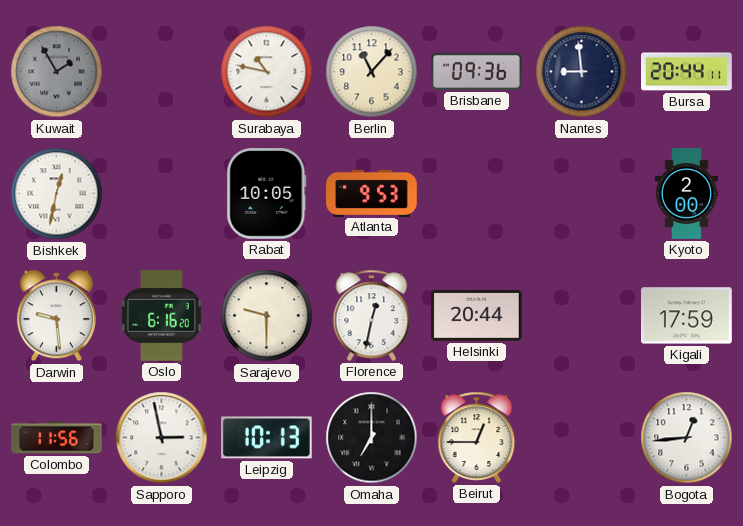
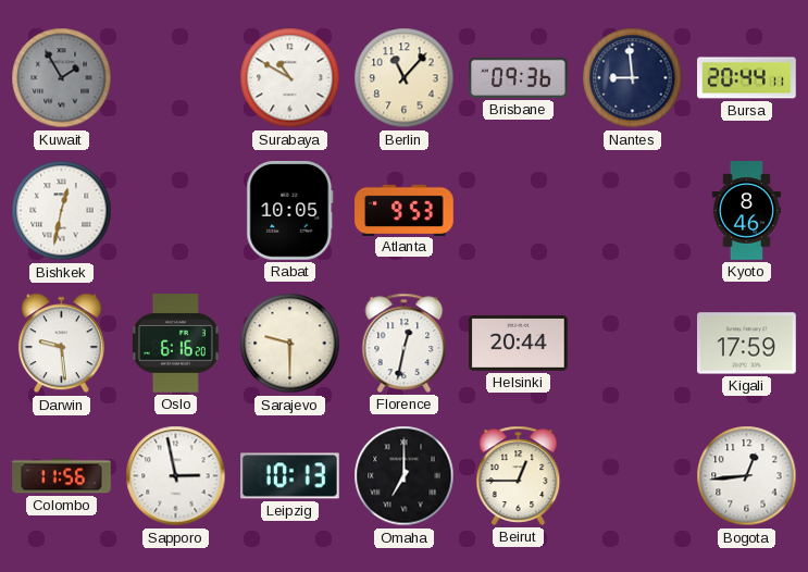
Surabaya: 10:47 -> 10:50 (290, 78)
Kyoto: 2:00 -> 8:46 (746, 211)
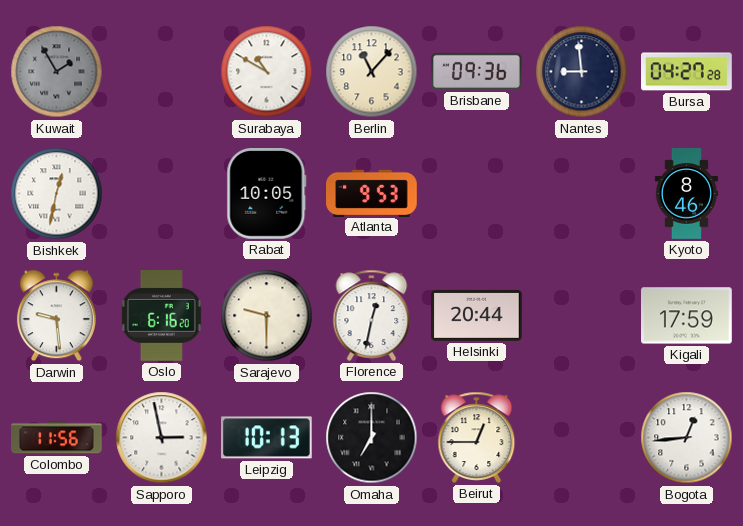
Bursa: 20:44 -> 04:27 (687, 72)
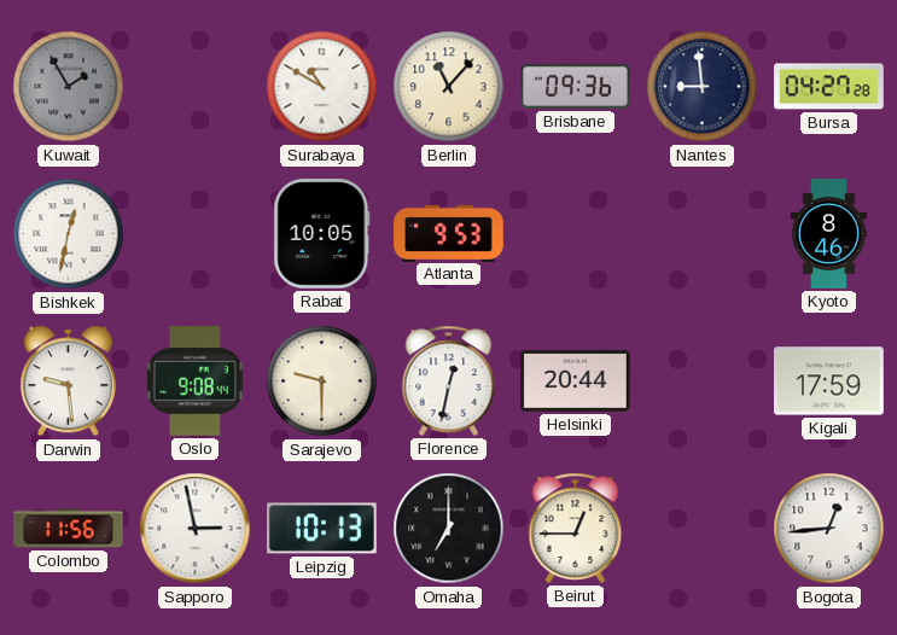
Oslo: 6:16 -> 9:08 (194, 381)
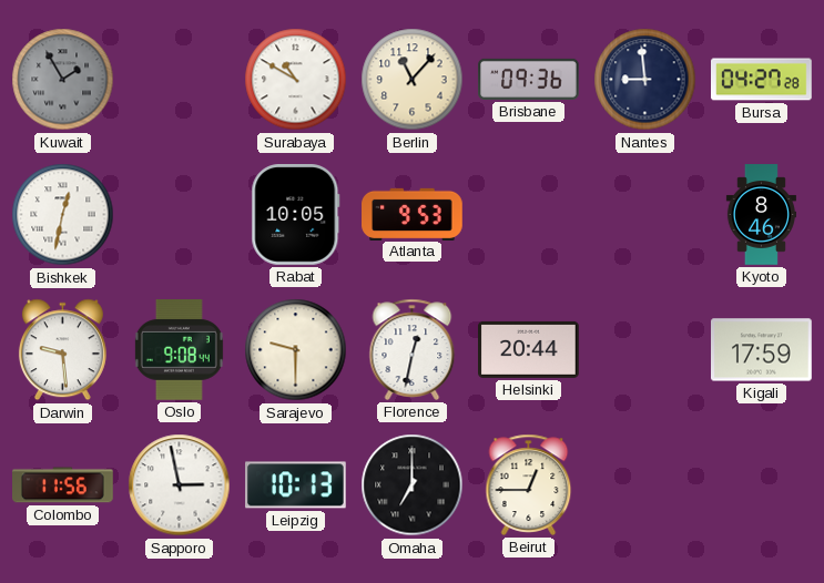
Bogota: 12:44 -> none (829, 529)
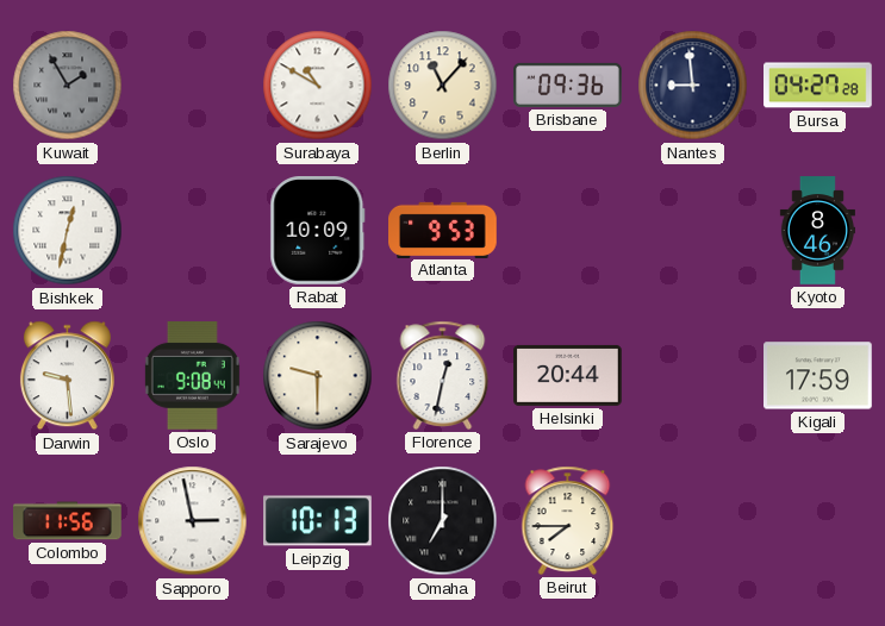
Rabat: 10:05 -> 10:09 (318, 231)
Beirut: 12:45 -> 7:45 (568, 520)
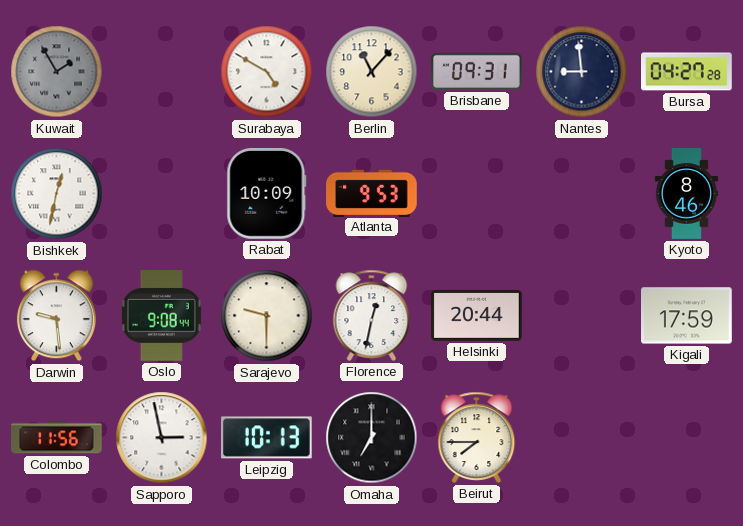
Surabaya: 10:50 -> 4:50 (267, 72)
Brisbane: 09:36 -> 09:31 (477, 71)
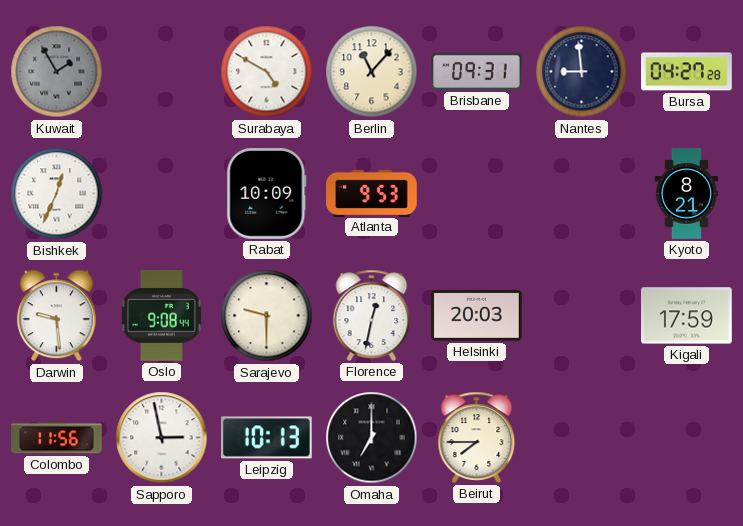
Bishkek: 12:32 -> 12:34 (57, 194)
Kyoto: 8:46 -> 8:21 (686, 194)
Helsinki: 20:44 -> 20:03 (477, 315)
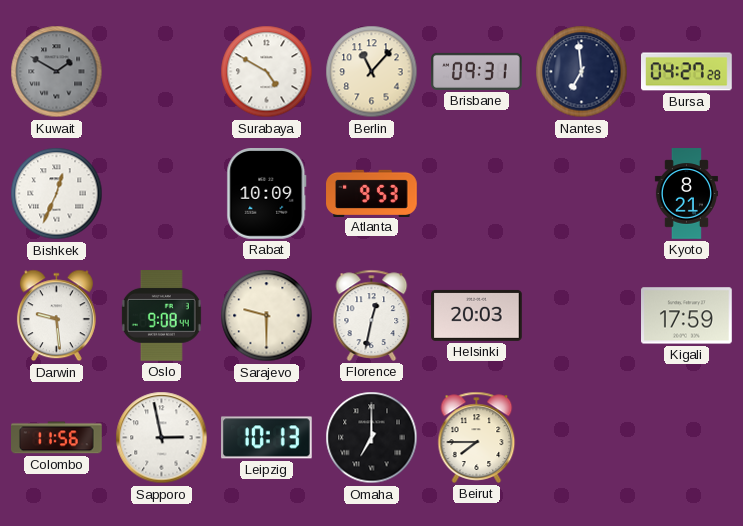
Kuwait: 1:55 -> 1:50 (57, 72)
Nantes: 8:59 -> 6:59 (582, 72)
